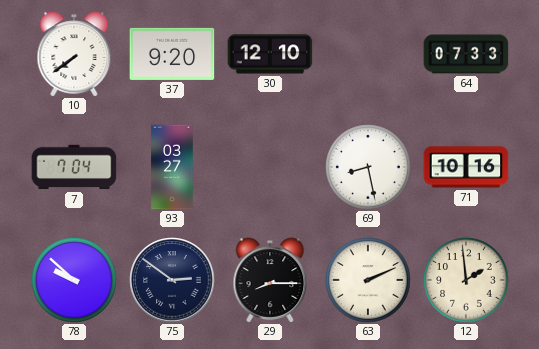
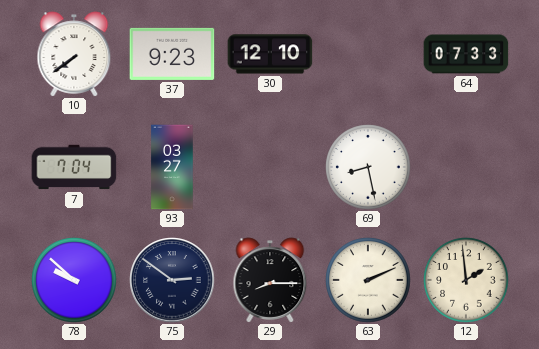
37: 9:20 -> 9:23 (172, 54)
71: 10:16 -> none (466, 167)
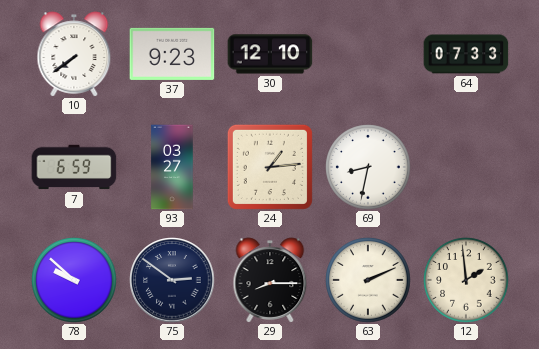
7: 7:04 -> 6:59 (74, 167)
24: none -> 1:14 (270, 167)
69: 8:28 -> 8:32 (368, 167)
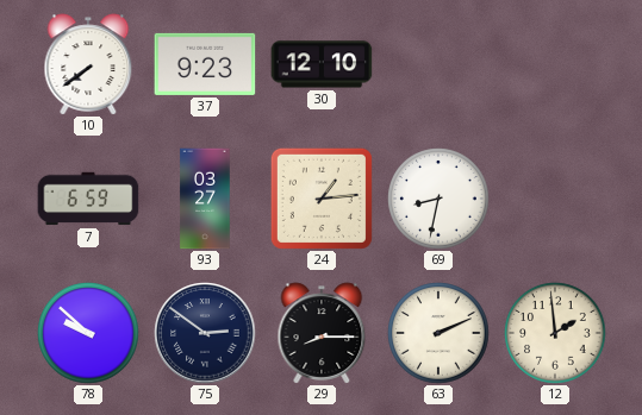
64: 07:33 -> none (466, 54)
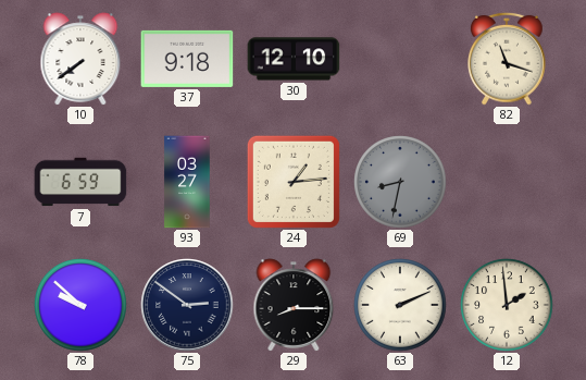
37: 9:23 -> 9:18 (187, 59)
82: none -> 11:18 (507, 59)
69 dial: white -> grey (400, 182)
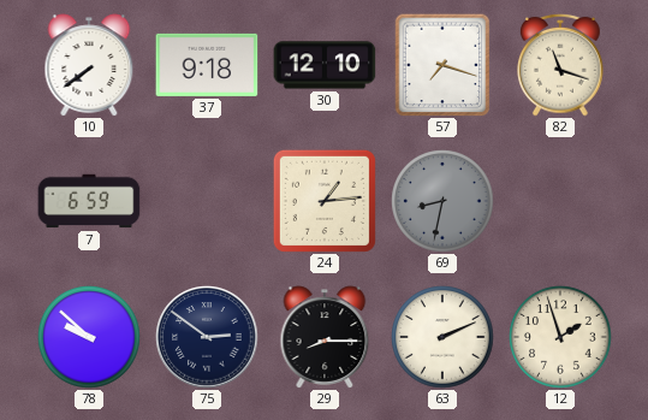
57: none -> 7:18 (442, 65)
93: 03:27 -> none (187, 182)
12: 1:59 -> 1:57 (560, 337)
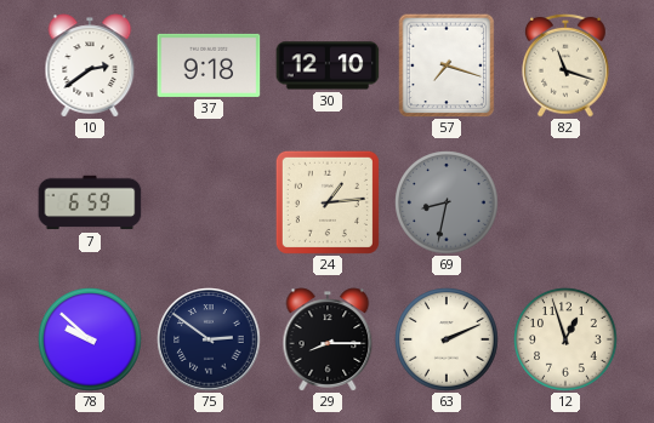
10: 7:39 -> 2:39 (90, 65)
12: 1:57 -> 12:57 (565, 339)
